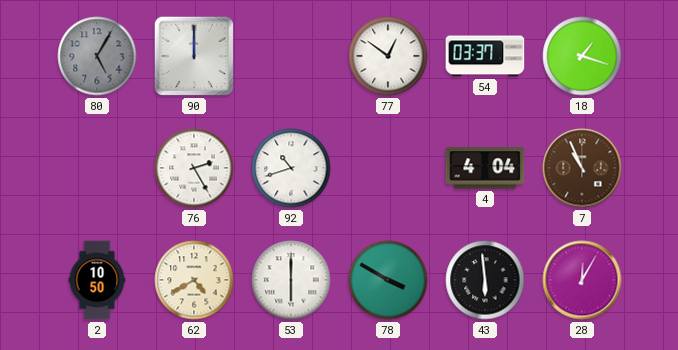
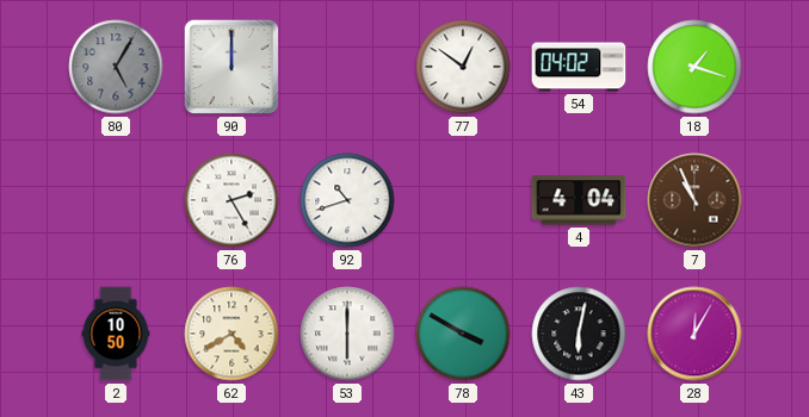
54: 03:37 -> 04:02 (579, 67)
43: 5:59 -> 6:02 (579, 334)
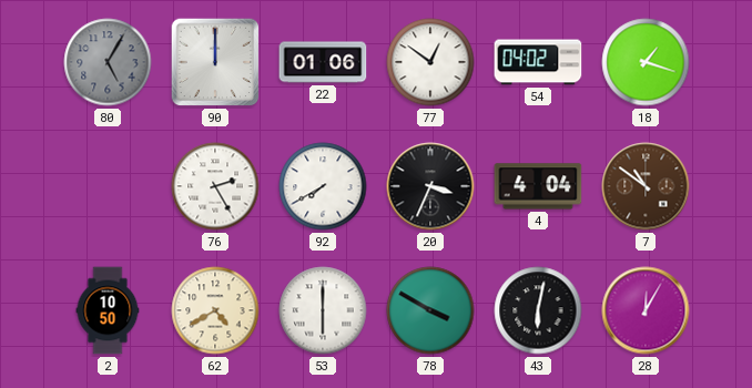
22: none -> 01:06 (323, 62)
92: 10:42 -> 7:40 (323, 186)
20: none -> 3:34 (430, 186)
7: 10:56 -> 10:51 (646, 186)
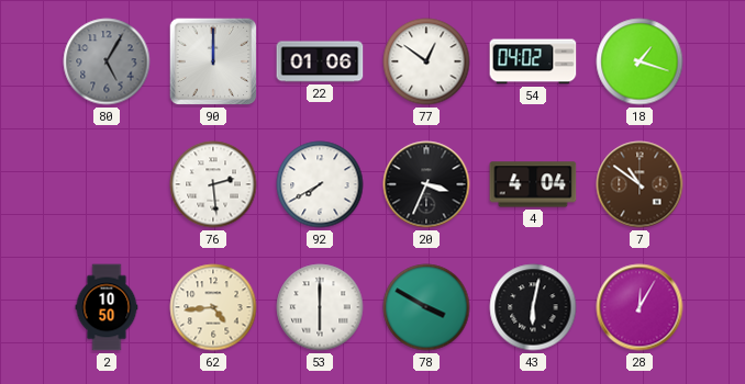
76: 2:25 -> 2:29 (213, 184)
62: 4:40 -> 4:44 (213, 307)
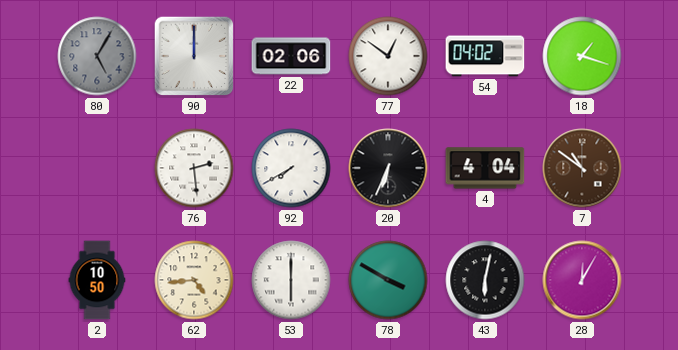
22: 01:06 -> 02:06 (291, 56)
20: 3:34 -> 6:34 (388, 168)
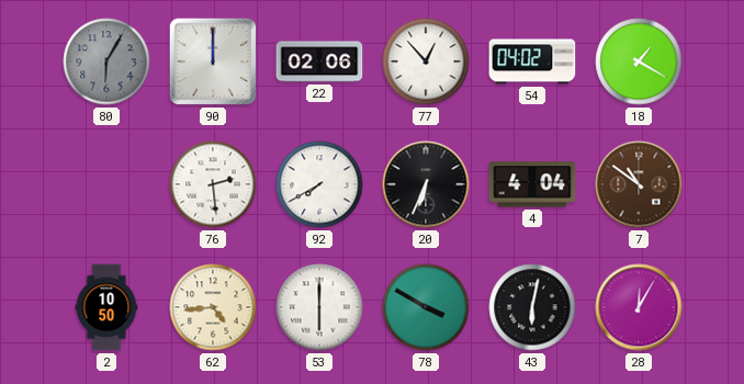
80: 5:05 -> 6:05 (106, 61)
77: 12:51 -> 12:53 (426, 61)
18: 1:18 -> 1:20 (639, 61)
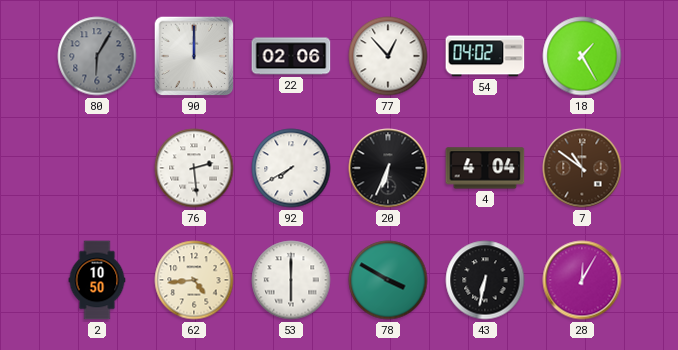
18: 1:20 -> 1:25 (582, 56)
43: 6:02 -> 6:32 (485, 280)
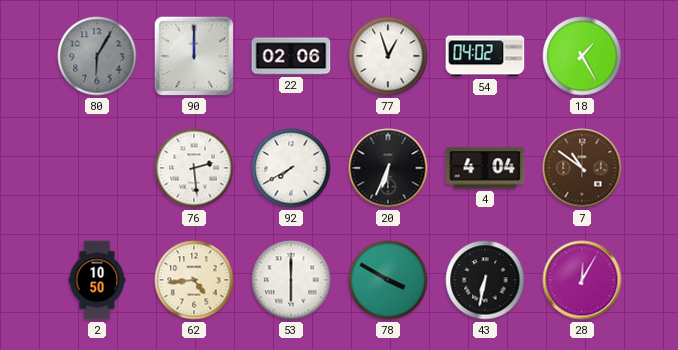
77: 12:53 -> 12:57 (388, 56)
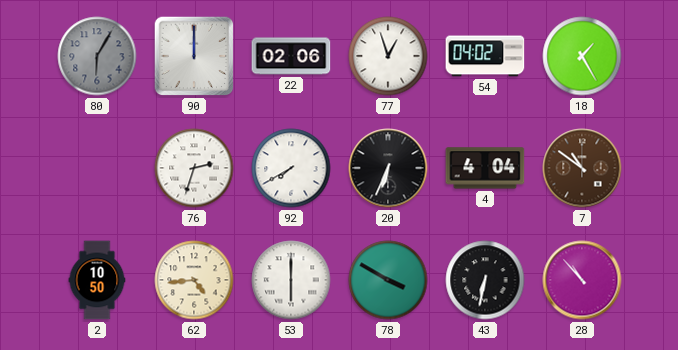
76: 2:29 -> 2:33 (194, 168)
28: 12:05 -> 10:53 (582, 280)
